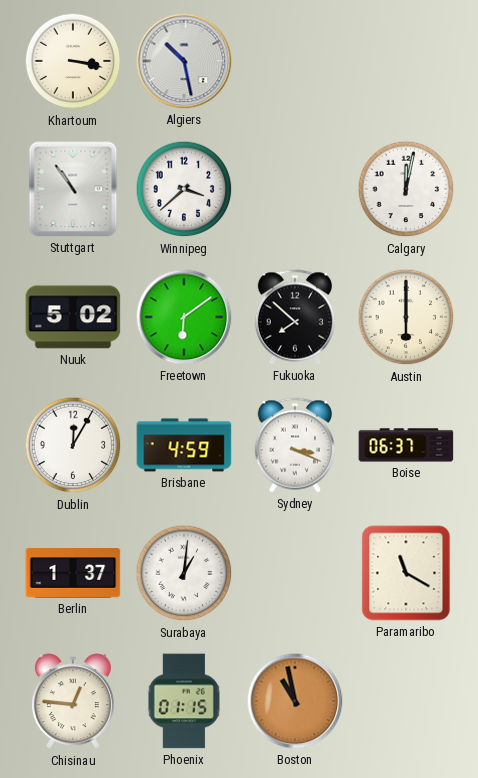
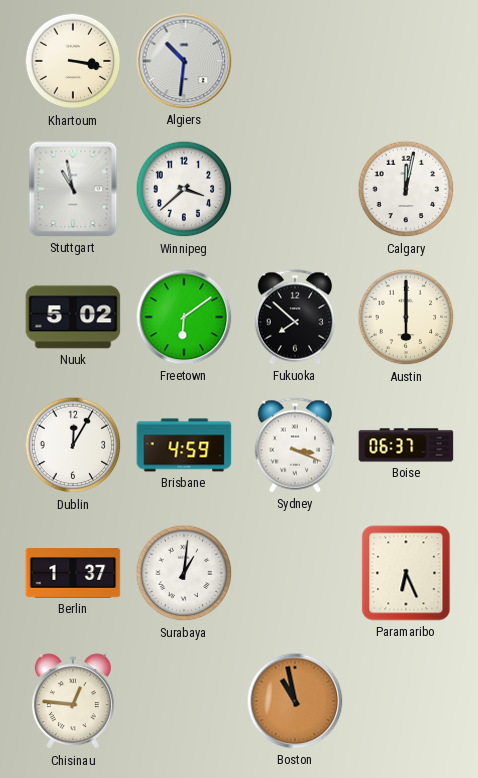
Algiers: 10:28 -> 10:31 (184, 61)
Stuttgart: 10:54 -> 10:58 (73, 189)
Paramaribo: 11:20 -> 6:26 (406, 573)
Phoenix: 01:15 -> none (184, 701)
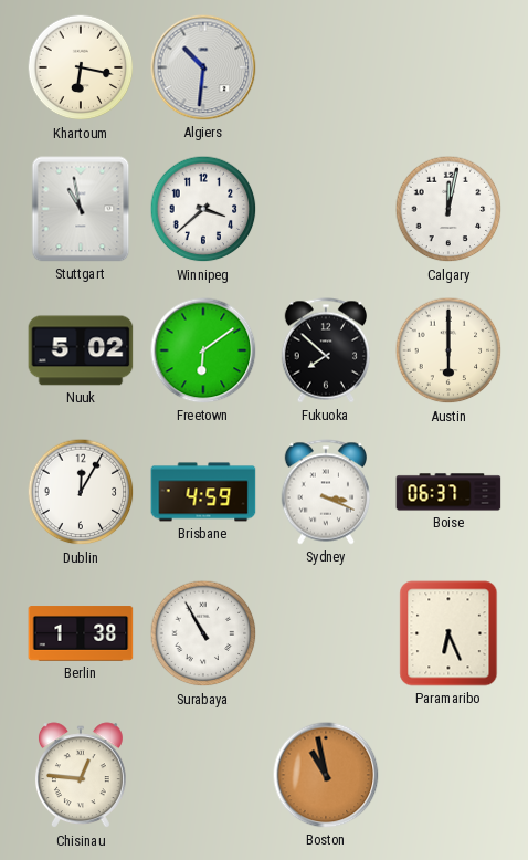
Khartoum: 3:17 -> 6:17 (81, 67)
Berlin: 1:37 -> 1:38 (81, 633)
Surabaya: 1:01 -> 10:55 (203, 633)
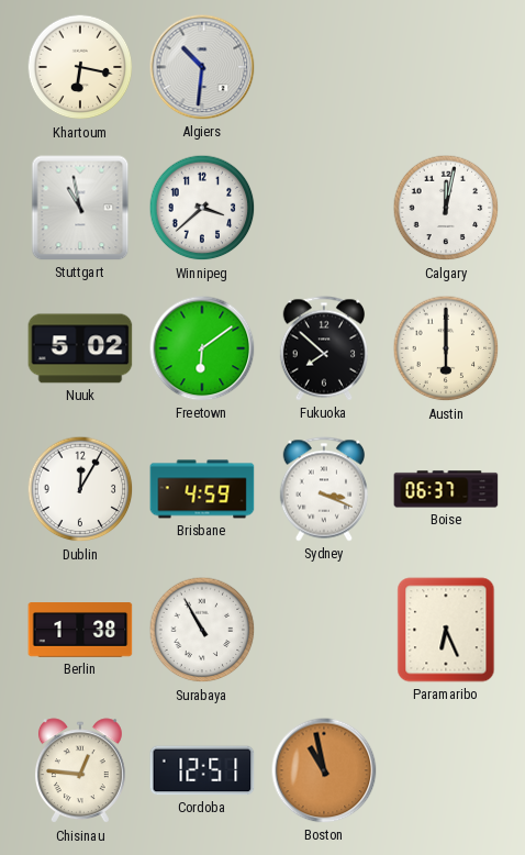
Cordoba: none -> 12:51 (202, 770)
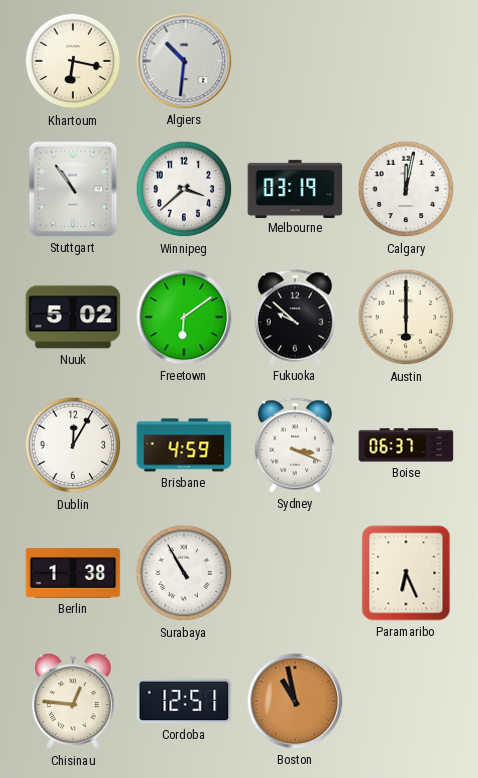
Stuttgart: 10:58 -> 10:54 (73, 189)
Melbourne: none -> 03:19 (295, 188)
Fukuoka: 7:52 -> 9:52 (294, 317)
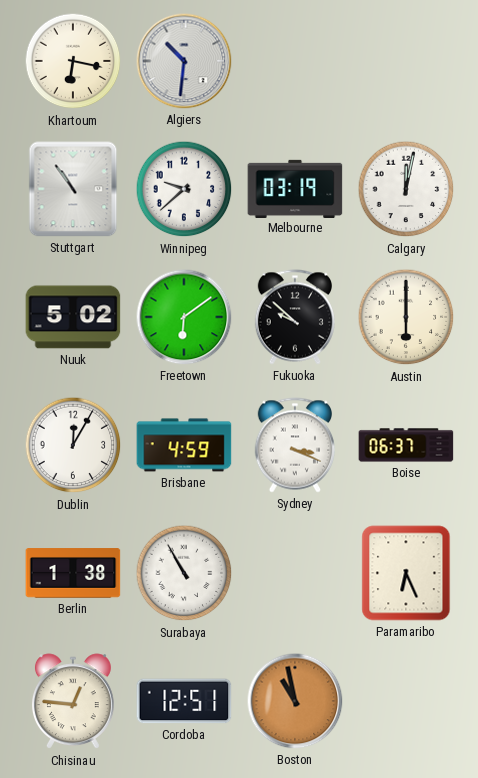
Winnipeg: 3:38 -> 9:38 (184, 189)
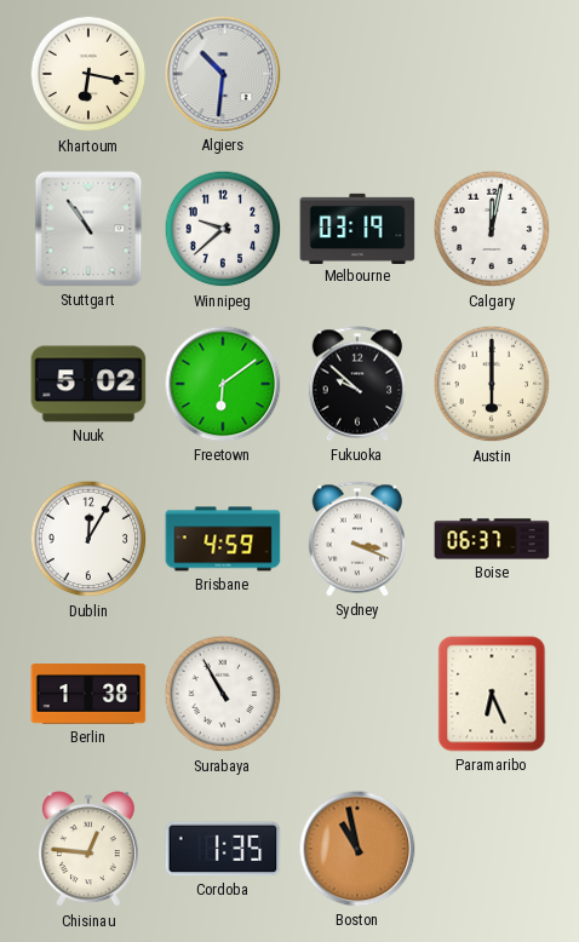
Cordoba: 12:51 -> 1:35 (223, 849)
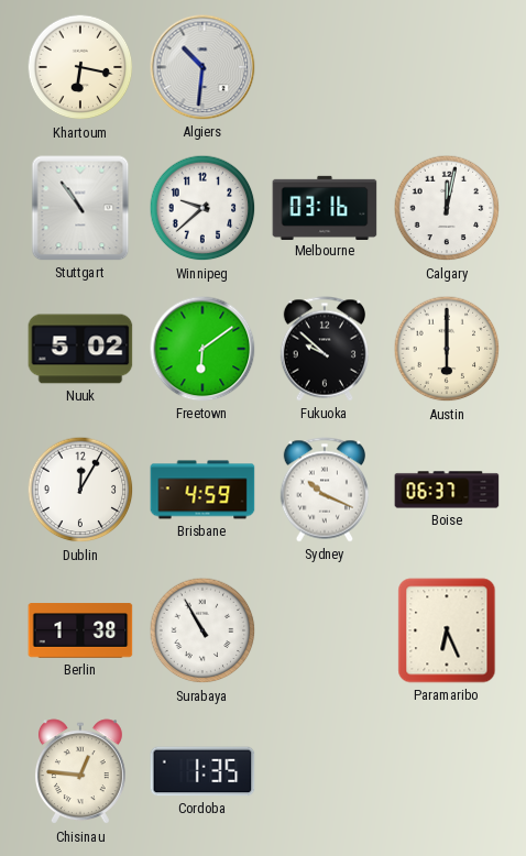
Melbourne: 03:19 -> 03:16 (325, 207)
Sydney: 3:19 -> 10:19 (324, 490)
Boston: 10:58 -> none (357, 849)
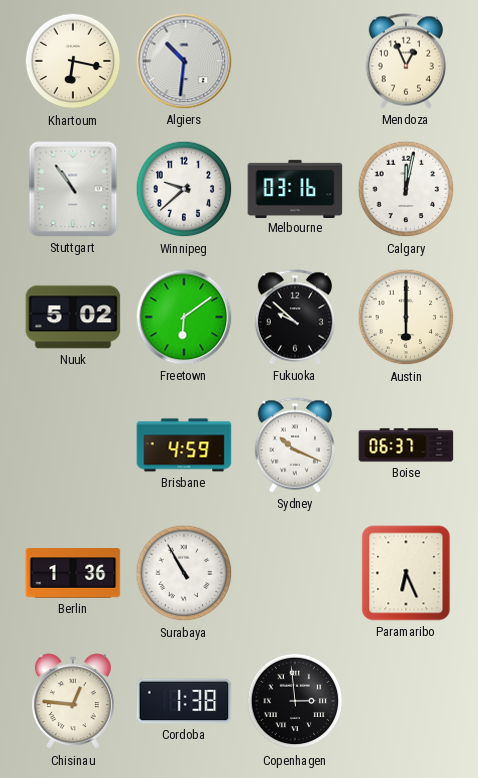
Mendoza: none -> 12:56 (405, 61)
Dublin: 12:05 -> none (80, 490)
Berlin: 1:38 -> 1:36 (73, 573)
Cordoba: 1:35 -> 1:38 (184, 701)
Copenhagen: none -> 2:59 (295, 701)
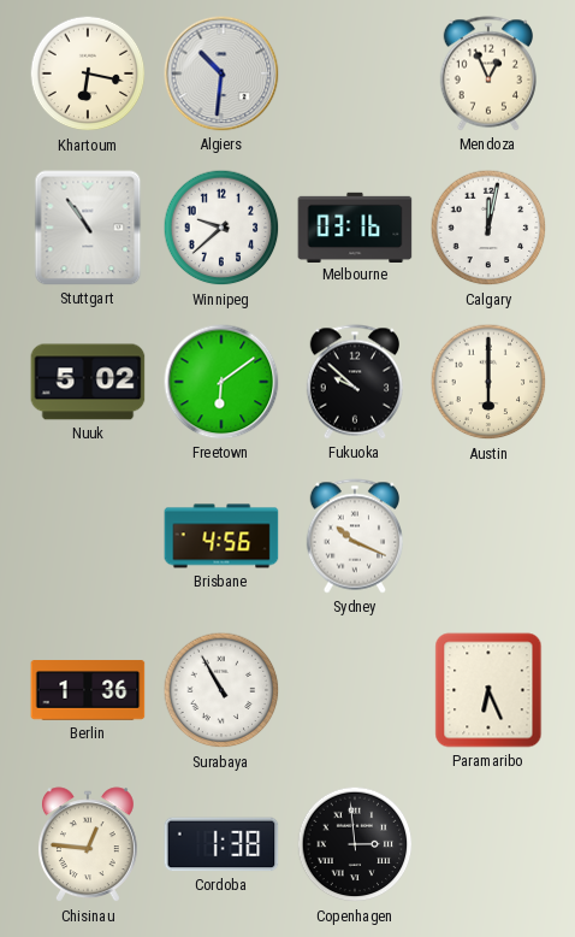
Brisbane: 4:59 -> 4:56 (221, 536)
Boise: 06:37 -> none (406, 445)
